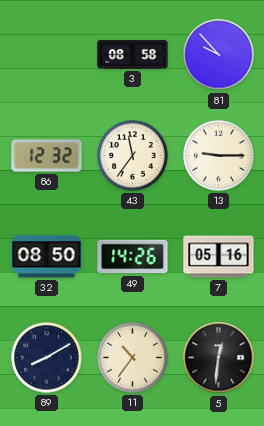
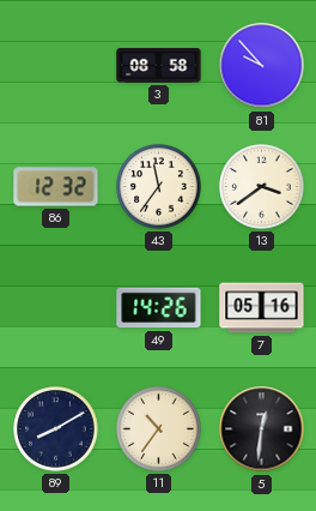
13: 9:15 -> 3:39 (262, 187)
32: 08:50 -> none (47, 257)
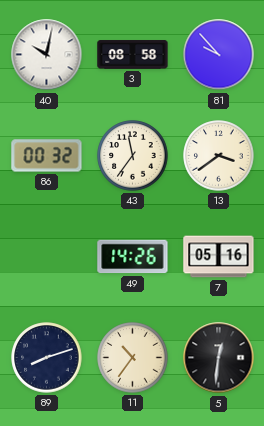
40: none -> 10:02 (47, 55)
86: 12:32 -> 00:32 (47, 156)
89: 8:10 -> 8:12 (47, 358)
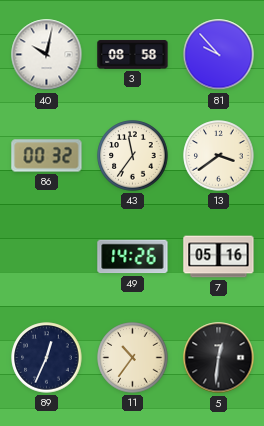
89: 8:12 -> 12:34 (47, 358)
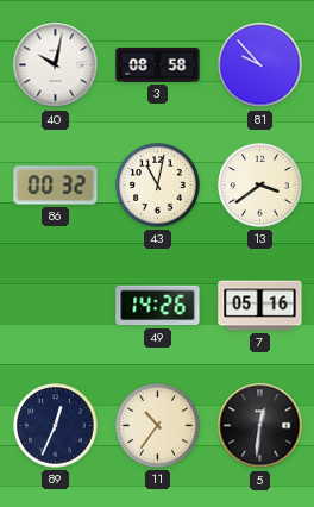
43: 11:36 -> 11:02 (158, 186)
